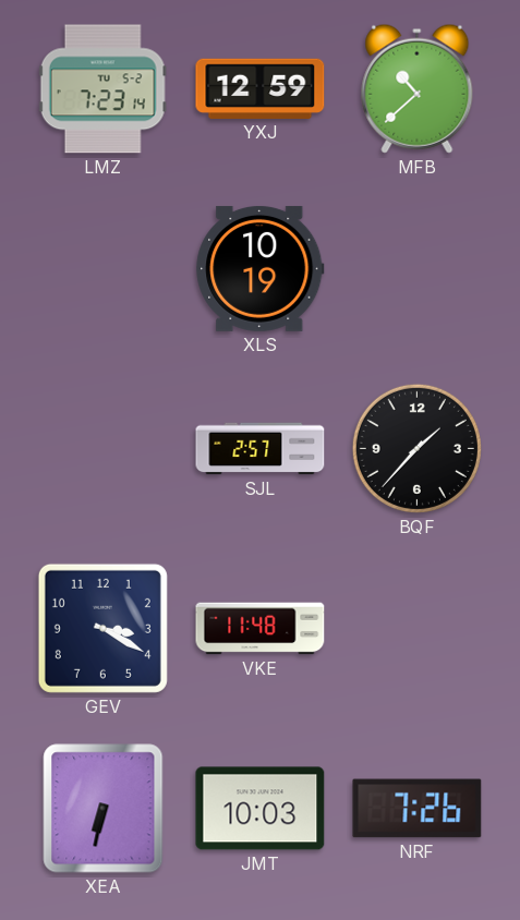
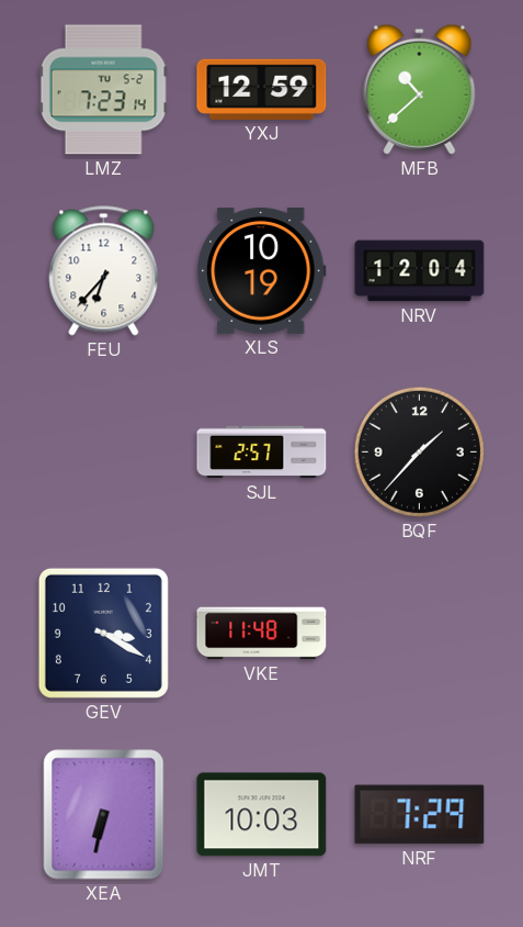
FEU: none -> 6:37 (104, 271)
NRV: none -> 12:04 (420, 271)
NRF: 7:26 -> 7:29 (420, 815)
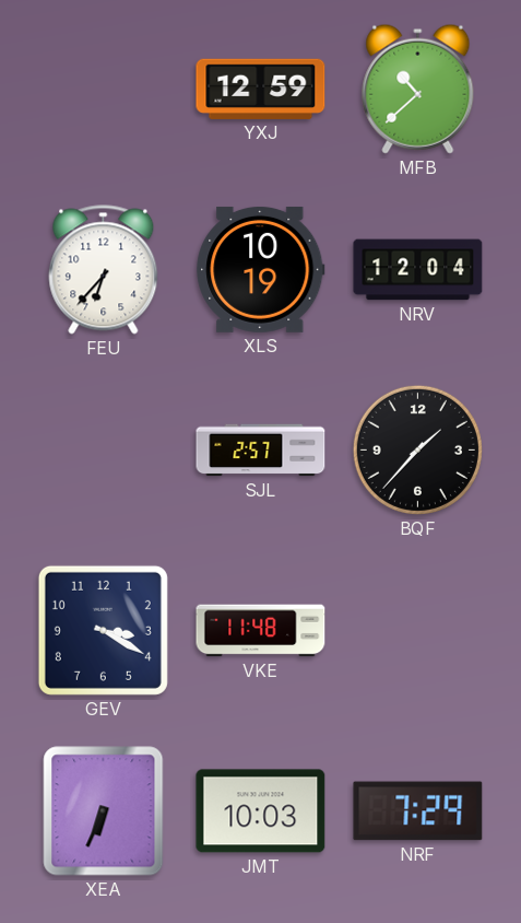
LMZ: 7:23 -> none (103, 90)
XEA: 6:32 -> 6:34 (104, 811)
